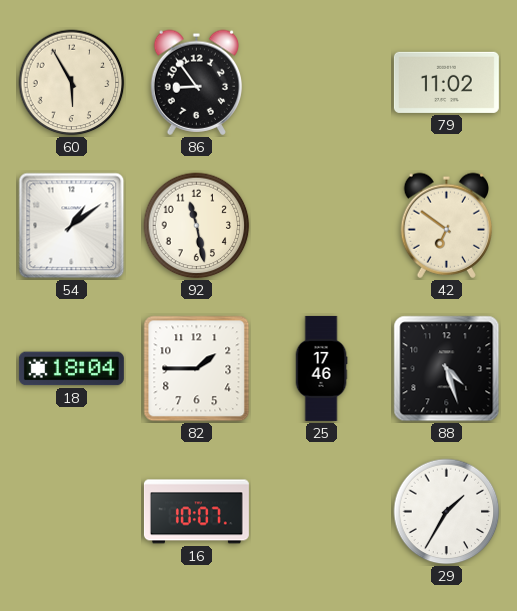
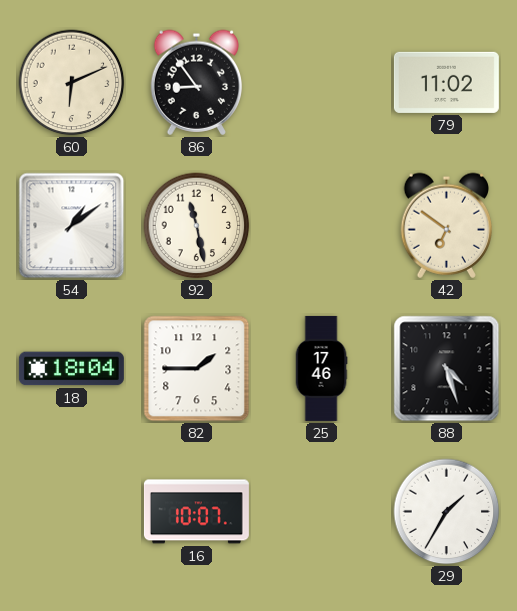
60: 5:55 -> 6:11 (72, 83)
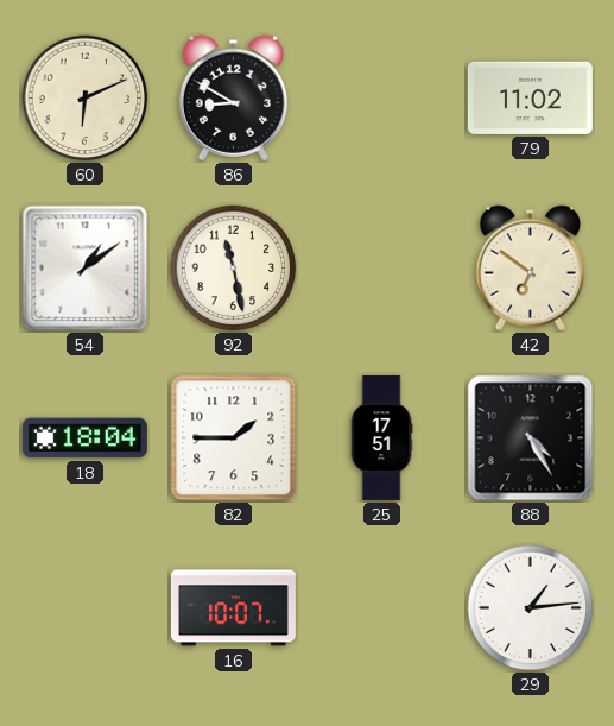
86: 8:54 -> 8:50 (233, 97)
25: 17:46 -> 17:51 (381, 437)
88: 4:27 -> 4:25 (531, 438)
29: 1:35 -> 1:14 (531, 608)
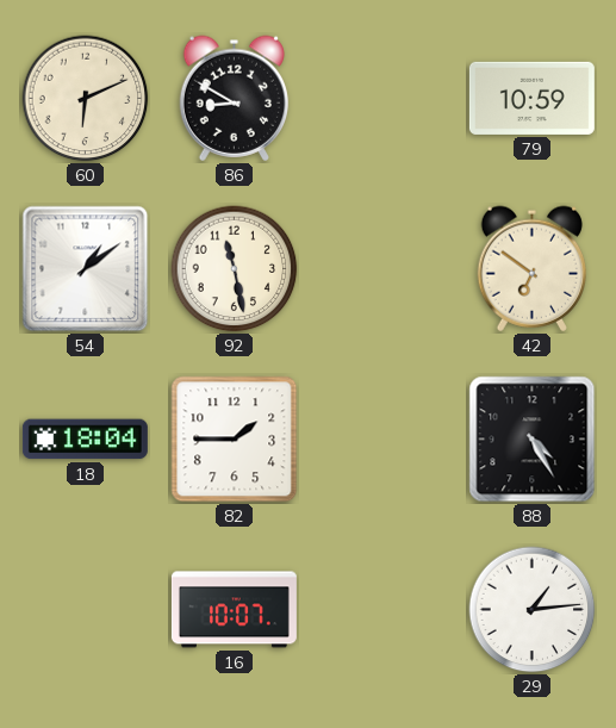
79: 11:02 -> 10:59 (531, 98)
25: 17:51 -> none (381, 437)
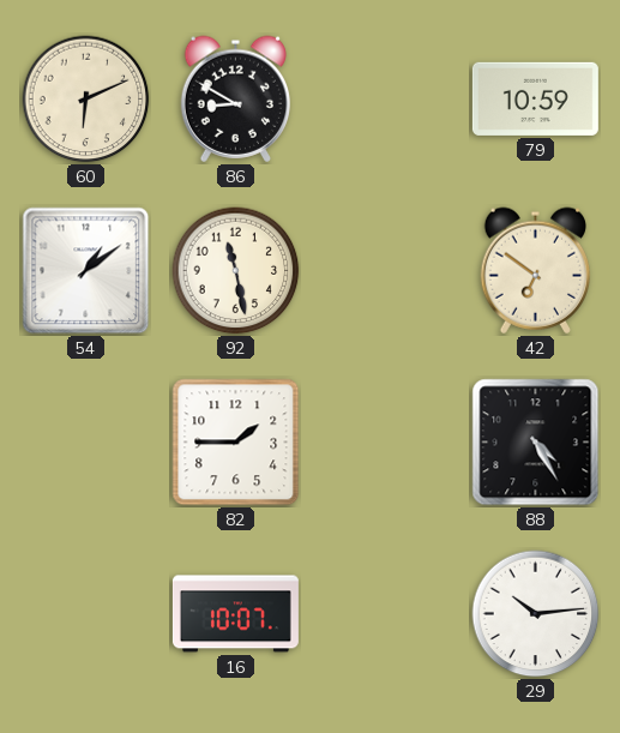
18: 18:04 -> none (85, 440)
29: 1:14 -> 10:14 (536, 614)
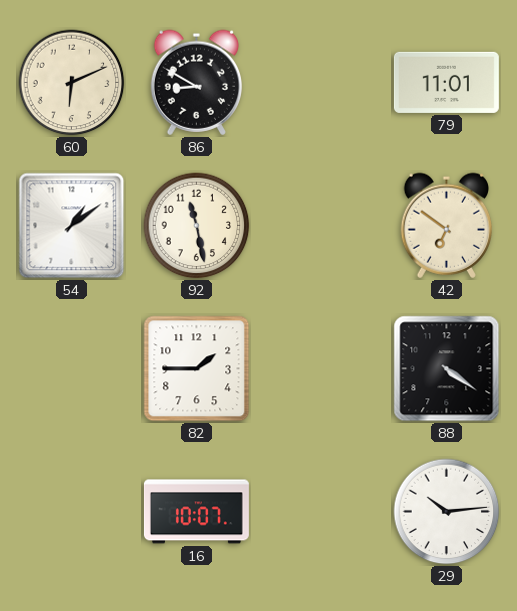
79: 10:59 -> 11:01 (446, 82)
88: 4:25 -> 4:21 (447, 369)
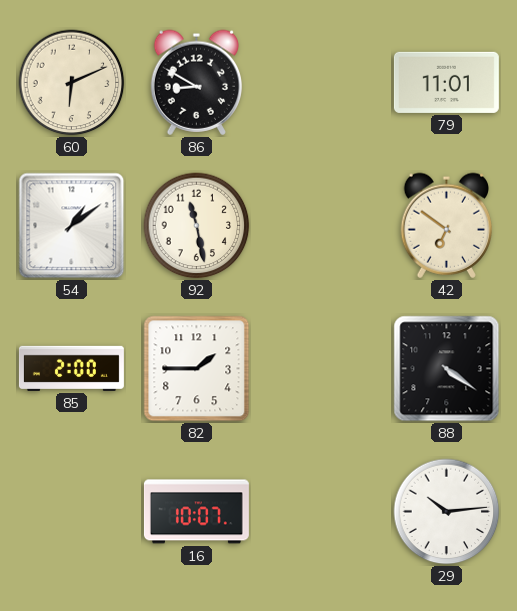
85: none -> 2:00 (71, 368)
